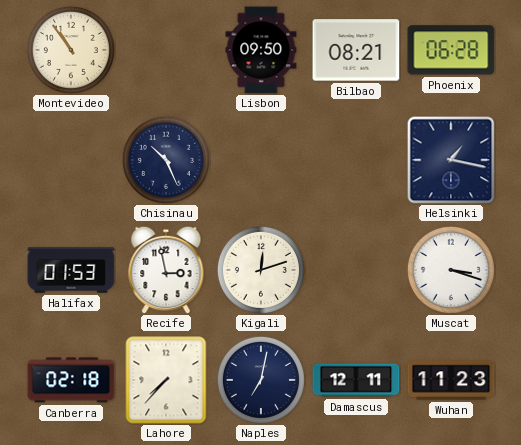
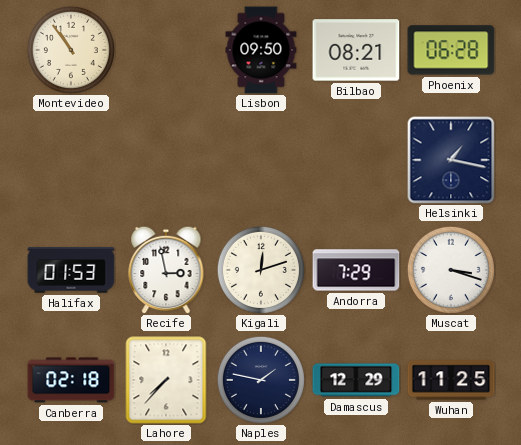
Chisinau: 10:26 -> none (166, 160)
Andorra: none -> 7:29 (356, 270)
Naples: 7:02 -> 1:47 (261, 380)
Damascus: 12:11 -> 12:29 (356, 380)
Wuhan: 11:23 -> 11:25 (451, 380)
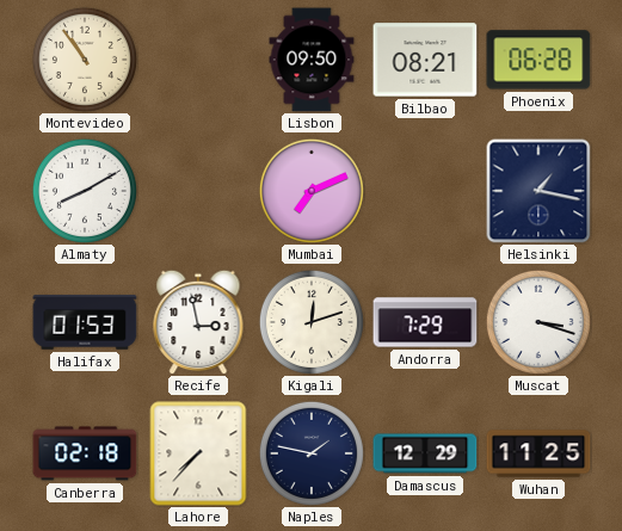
Almaty: none -> 8:10 (85, 191)
Mumbai: none -> 7:11 (312, 191)
